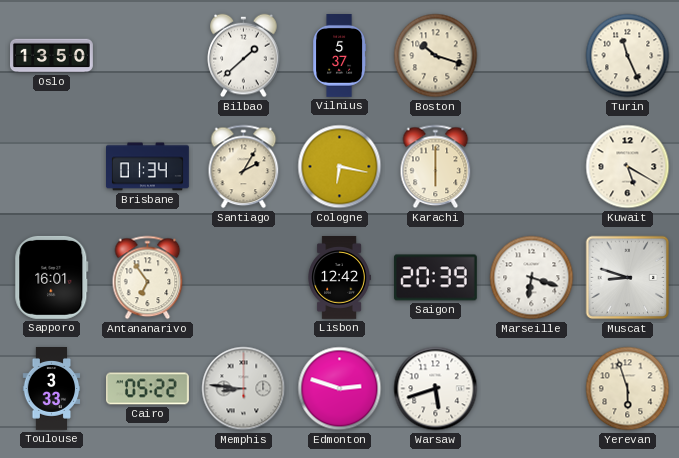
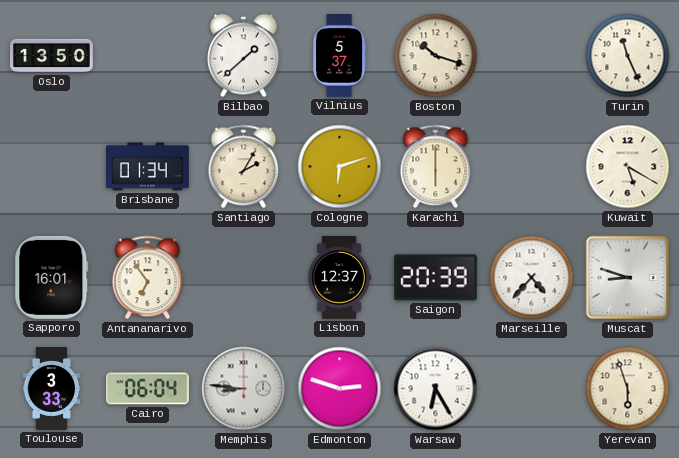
Cologne: 6:17 -> 6:12 (340, 167)
Lisbon: 12:42 -> 12:37 (339, 278)
Marseille: 6:18 -> 4:37 (532, 278)
Cairo: 05:22 -> 06:04 (147, 389)
Warsaw: 5:42 -> 6:25 (436, 389)
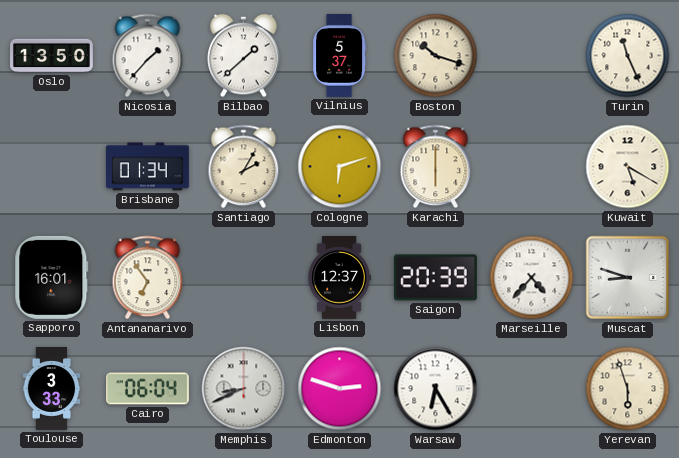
Nicosia: none -> 1:37 (148, 56)
Memphis: 8:46 -> 8:41 (244, 389)
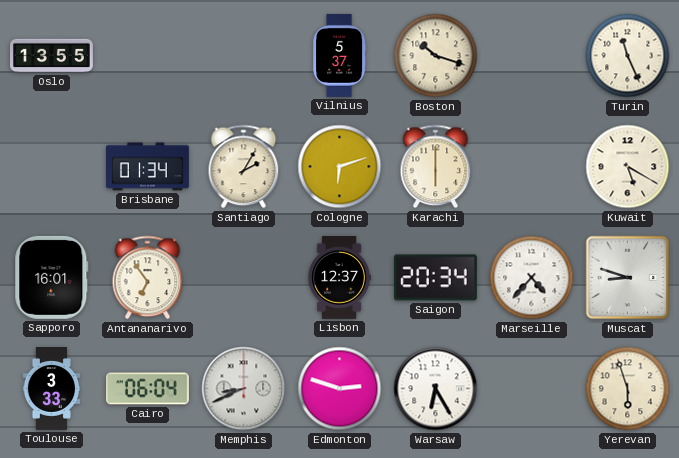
Oslo: 13:50 -> 13:55 (52, 56)
Nicosia: 1:37 -> none (148, 56)
Bilbao: 1:38 -> none (244, 56)
Saigon: 20:39 -> 20:34 (435, 278)
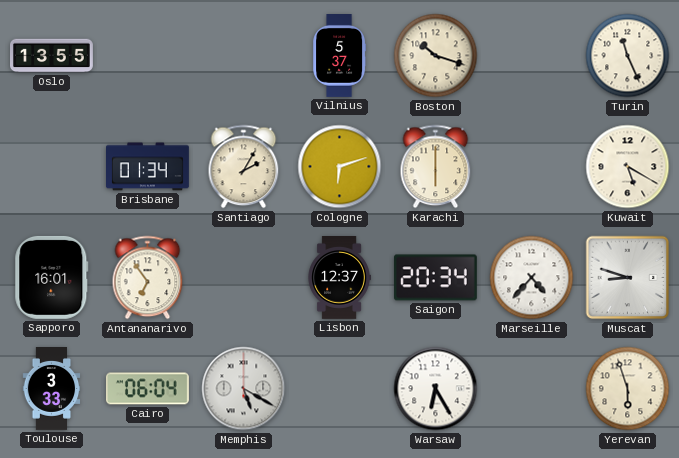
Memphis: 8:41 -> 5:20 (244, 389)
Edmonton: 2:48 -> none (340, 389)
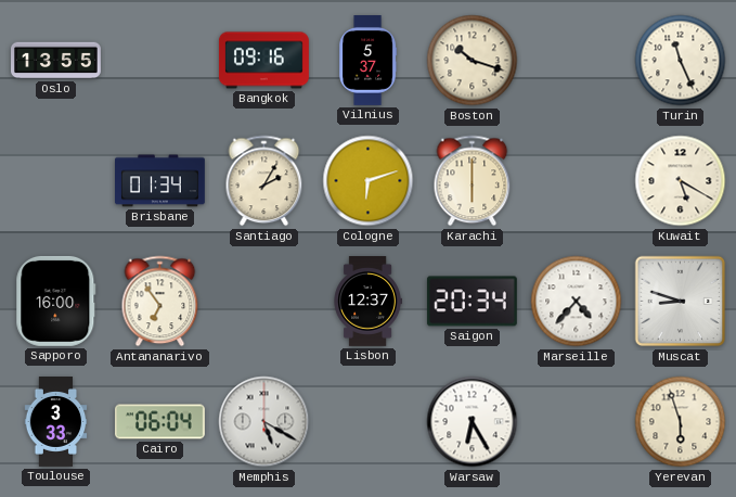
Bangkok: none -> 09:16 (263, 61)
Sapporo: 16:01 -> 16:00 (56, 301)
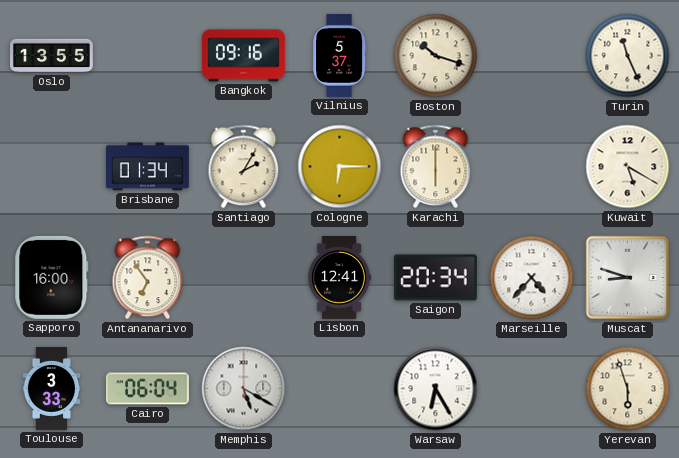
Cologne: 6:12 -> 6:15 (340, 167)
Lisbon: 12:37 -> 12:41 (339, 278)
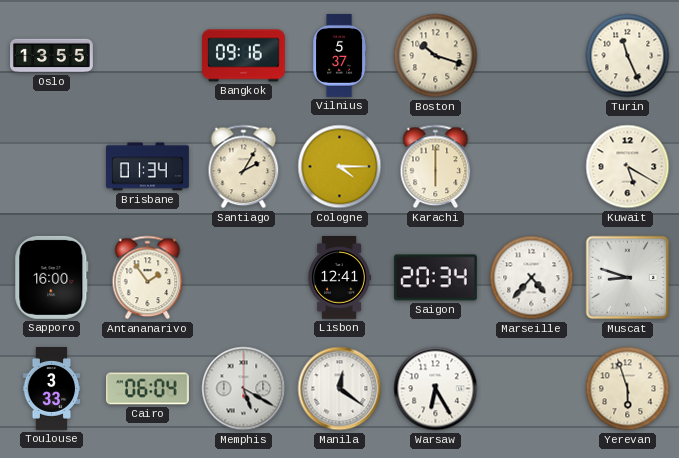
Cologne: 6:15 -> 4:15 (340, 167)
Antananarivo: 6:54 -> 1:54 (148, 278)
Manila: none -> 12:21 (340, 389)
